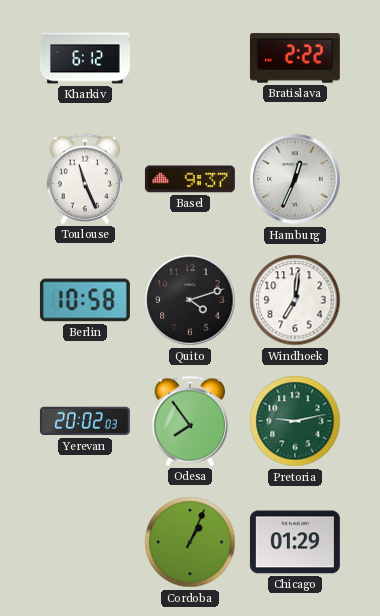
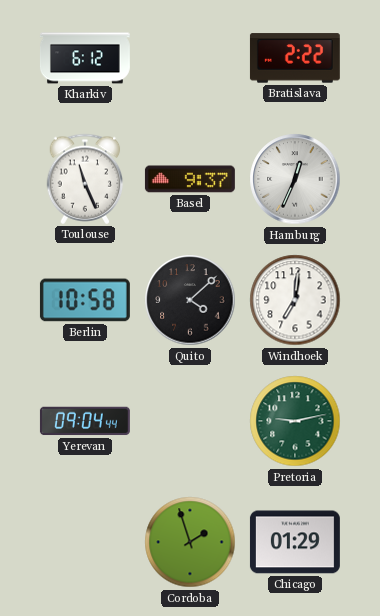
Quito: 4:12 -> 4:08 (190, 300)
Yerevan: 20:02 -> 09:04 (85, 421)
Odesa: 7:54 -> none (190, 421)
Cordoba: 1:04 -> 1:57 (190, 542)
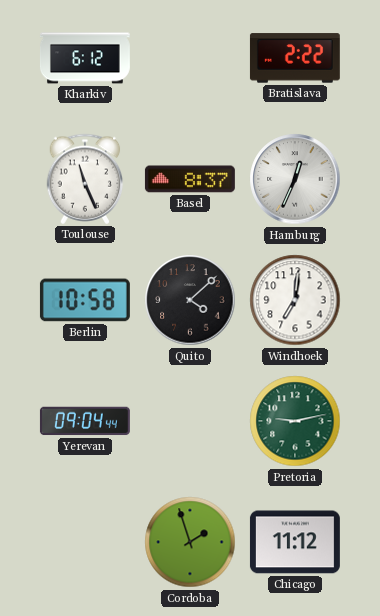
Basel: 9:37 -> 8:37 (190, 179)
Chicago: 01:29 -> 11:12 (295, 542)
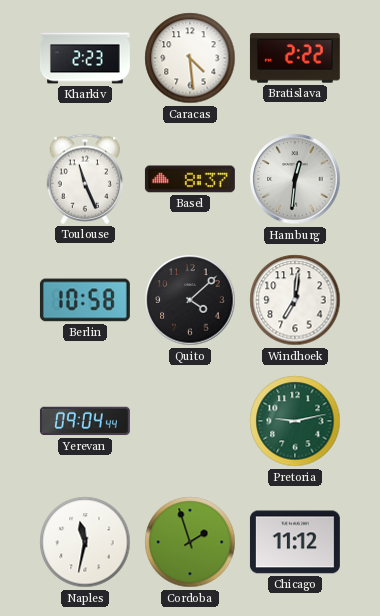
Kharkiv: 6:12 -> 2:23 (85, 58)
Caracas: none -> 4:29 (190, 58)
Hamburg: 12:34 -> 12:31 (295, 179)
Naples: none -> 11:32 (85, 542)
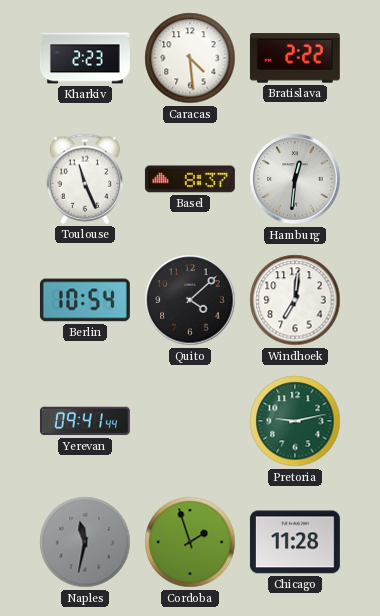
Berlin: 10:58 -> 10:54 (85, 300)
Yerevan: 09:04 -> 09:41 (85, 421)
Naples dial: white -> grey (85, 542)
Chicago: 11:12 -> 11:28 (295, 542)
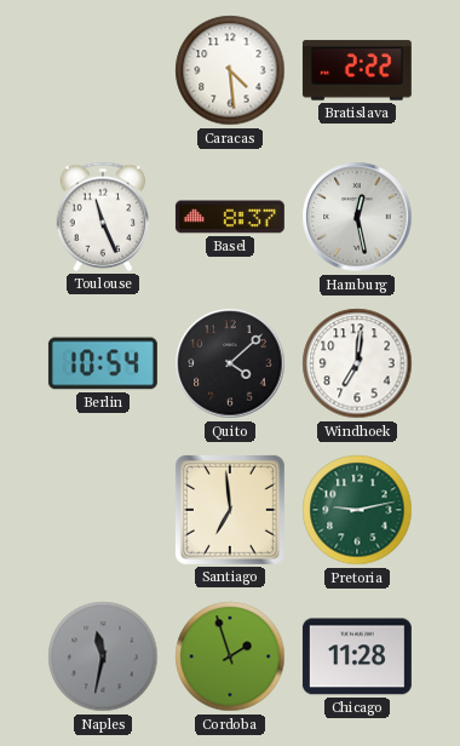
Kharkiv: 2:23 -> none (85, 58)
Hamburg: 12:31 -> 12:28 (357, 217)
Yerevan: 09:41 -> none (85, 421)
Santiago: none -> 6:59 (230, 510)
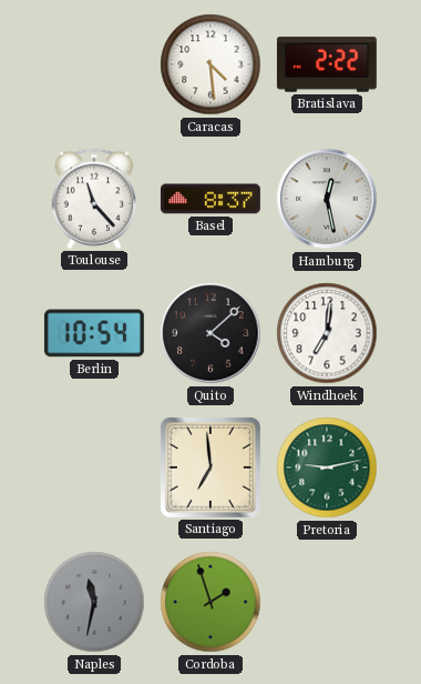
Toulouse: 11:26 -> 11:23 (94, 199)
Chicago: 11:28 -> none (357, 656)
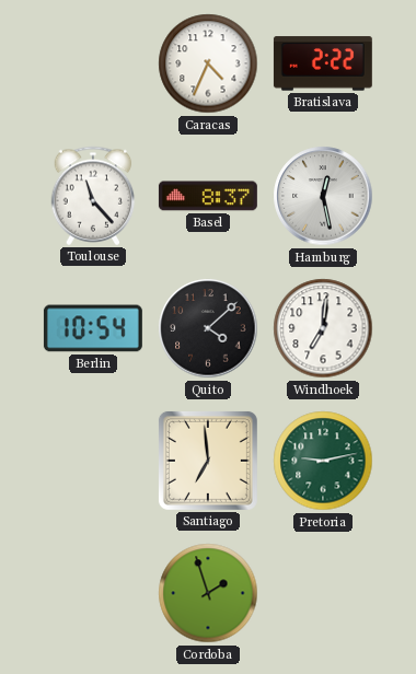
Caracas: 4:29 -> 4:34 (208, 63)
Naples: 11:32 -> none (94, 602)
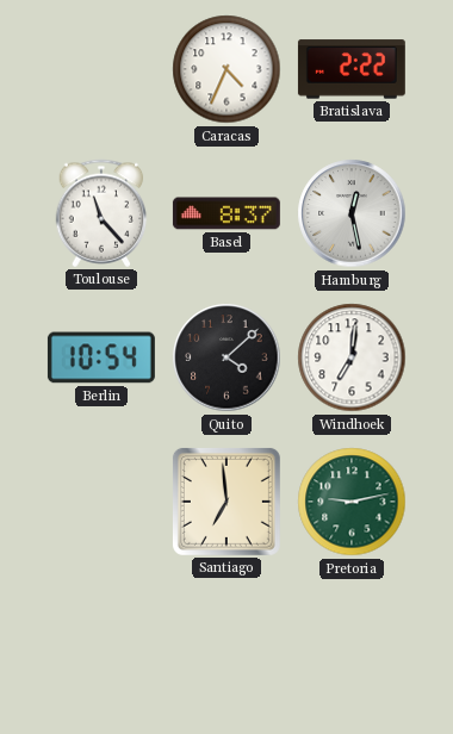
Cordoba: 1:57 -> none (208, 593)
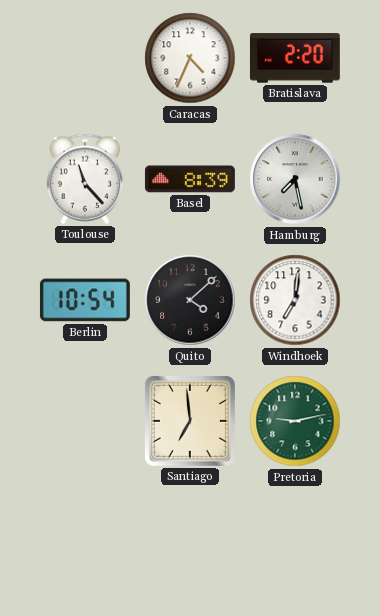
Bratislava: 2:22 -> 2:20 (295, 58)
Basel: 8:37 -> 8:39 (190, 179)
Hamburg: 12:28 -> 7:28 (295, 179)
